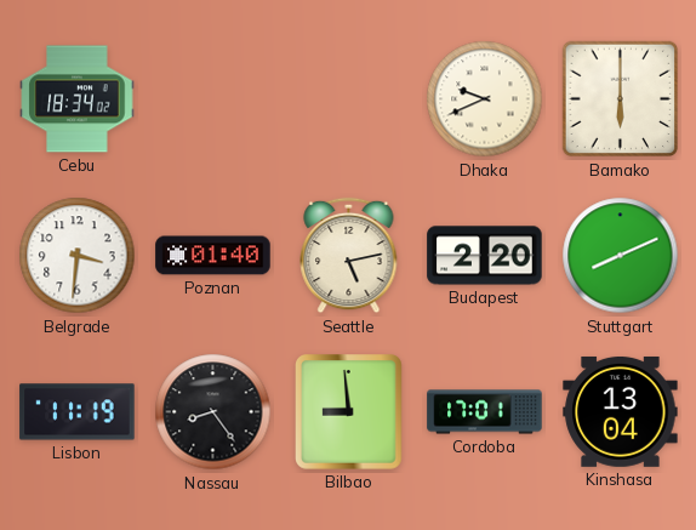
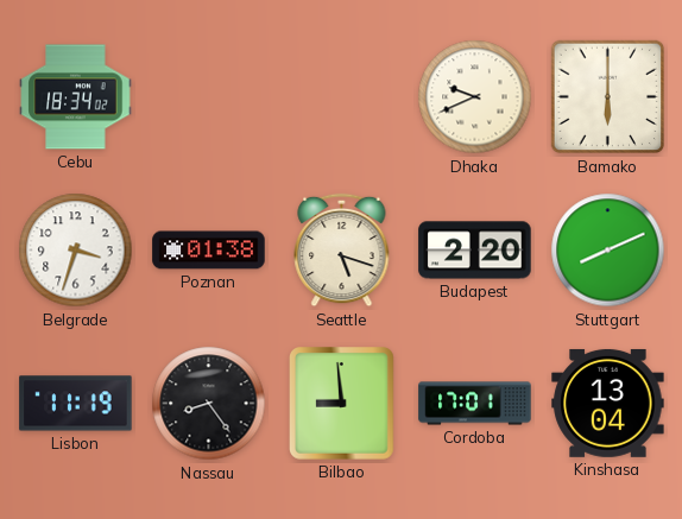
Belgrade: 3:31 -> 3:33 (76, 251)
Poznan: 01:40 -> 01:38 (209, 251)
Seattle: 5:13 -> 5:18 (342, 251)
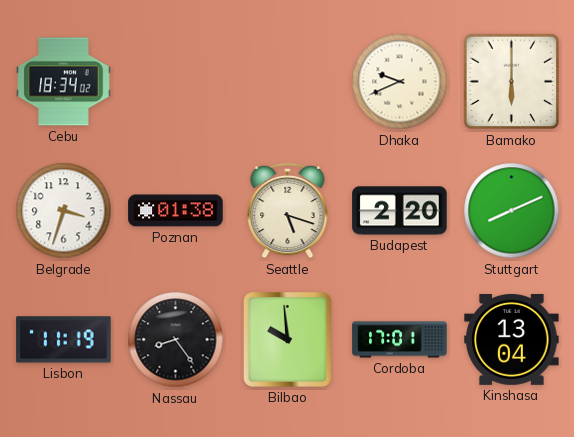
Bilbao: 8:59 -> 9:59 (288, 340)
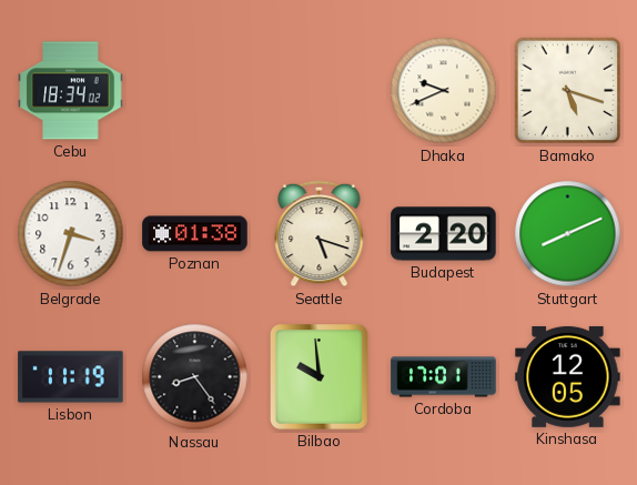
Bamako: 6:00 -> 5:18 (568, 91)
Kinshasa: 13:04 -> 12:05 (568, 376)
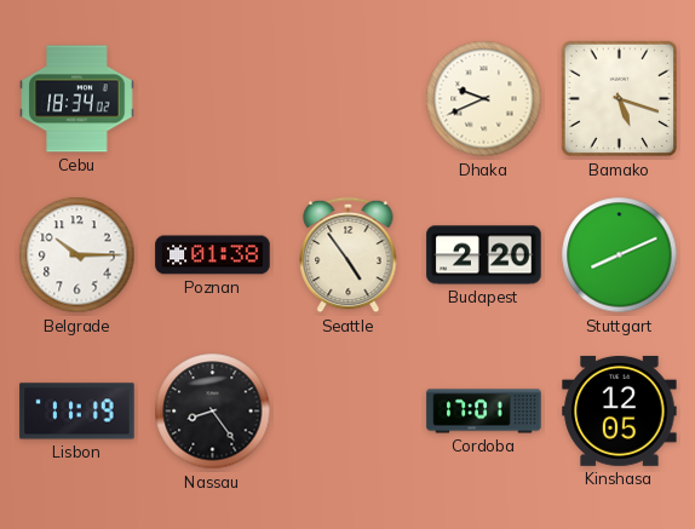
Belgrade: 3:33 -> 10:15 (77, 255)
Seattle: 5:18 -> 4:54 (349, 255)
Bilbao: 9:59 -> none (320, 377)
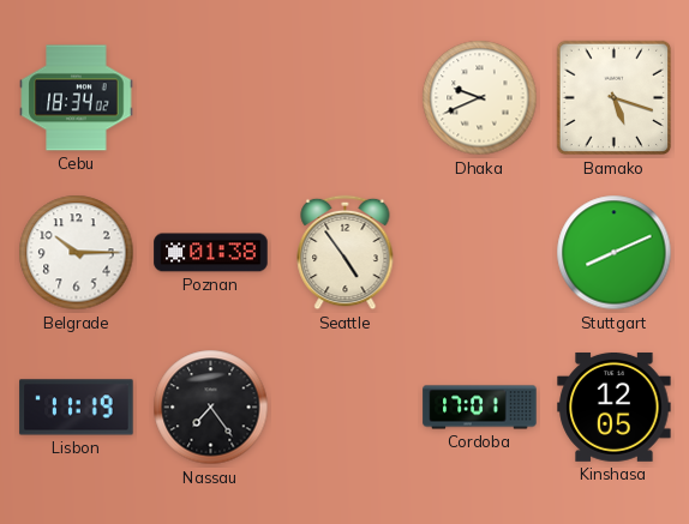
Budapest: 2:20 -> none (484, 255)
Nassau: 8:24 -> 7:24 (211, 408)
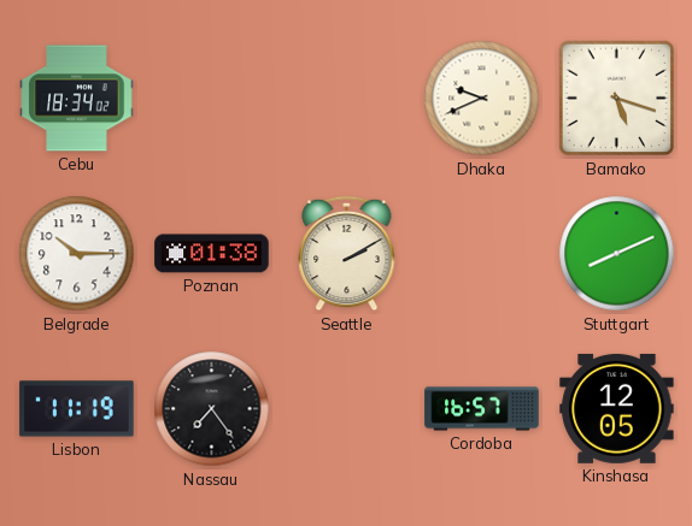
Seattle: 4:54 -> 2:10 (347, 254)
Cordoba: 17:01 -> 16:57 (482, 409)
